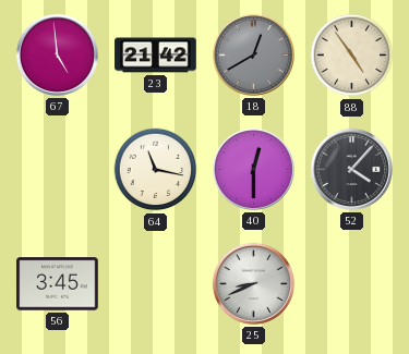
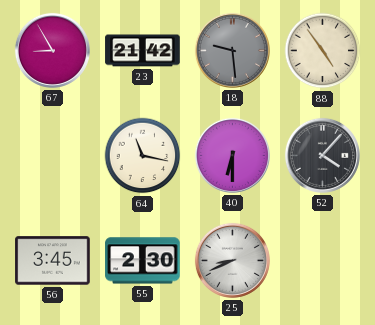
67: 4:59 -> 8:55 (52, 50)
18: 12:40 -> 9:29 (232, 50)
40: 12:30 -> 6:30 (232, 155)
55: none -> 2:30 (143, 261)
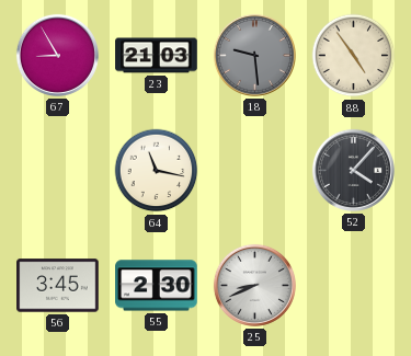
23: 21:42 -> 21:03 (157, 56)
40: 6:30 -> none (232, 155)
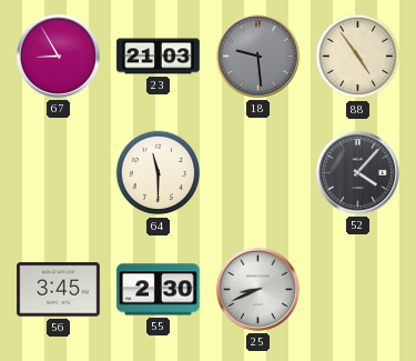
64: 11:17 -> 11:30 (159, 173)
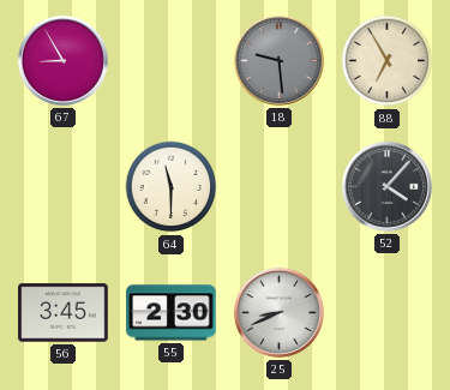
23: 21:03 -> none (159, 57)
88: 4:54 -> 6:55 (388, 61)
